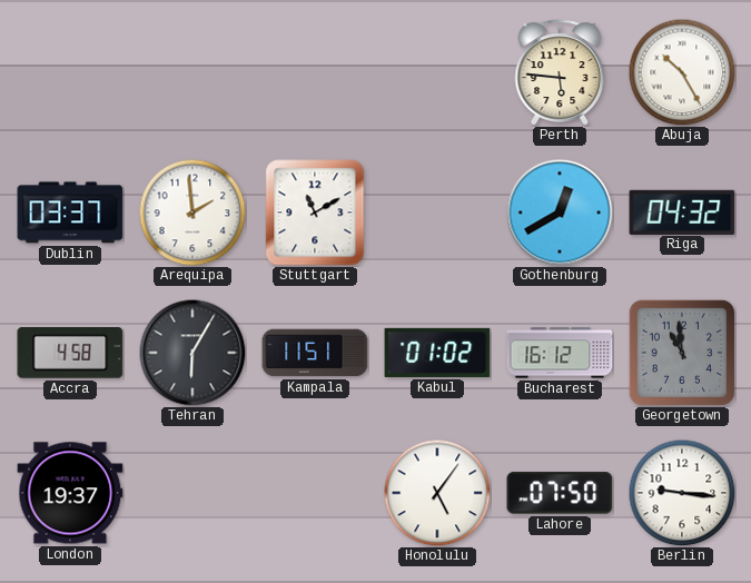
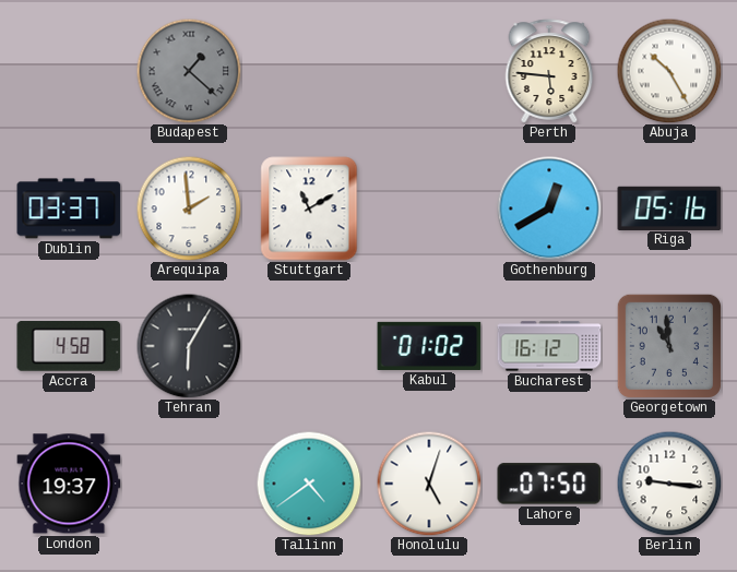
Budapest: none -> 1:22 (189, 71)
Riga: 04:32 -> 05:16 (669, 207)
Kampala: 11:51 -> none (315, 353)
Tallinn: none -> 4:39 (309, 484)
Honolulu: 5:06 -> 5:03 (429, 484)
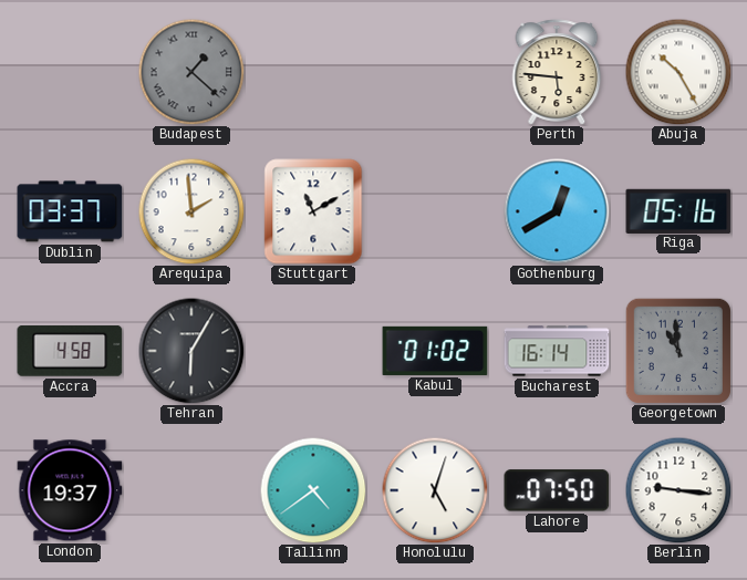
Bucharest: 16:12 -> 16:14 (557, 351)
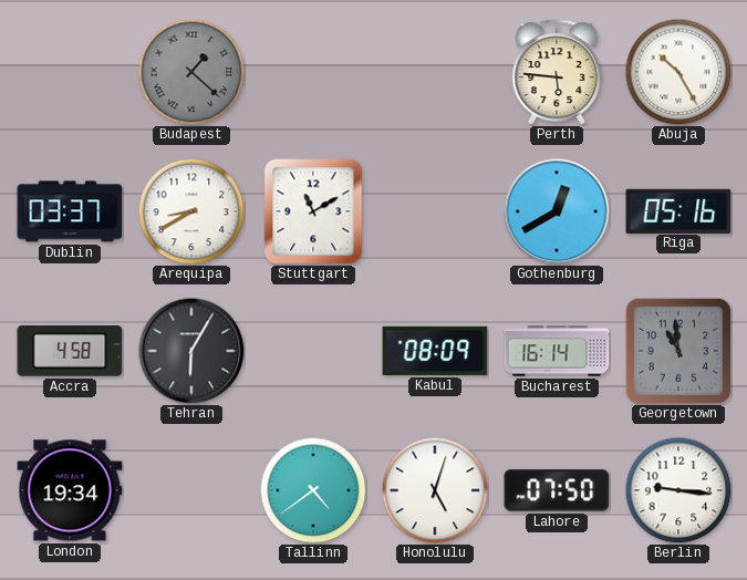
Arequipa: 1:59 -> 8:40 (191, 211)
Kabul: 01:02 -> 08:09 (435, 351)
London: 19:37 -> 19:34 (70, 490)
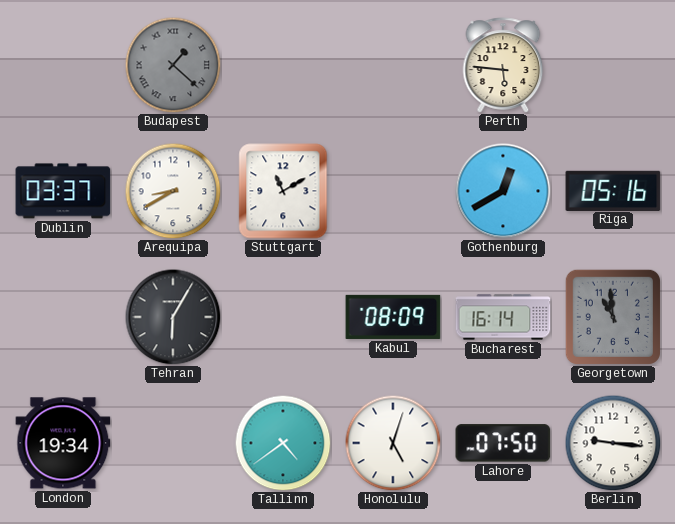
Abuja: 10:25 -> none (678, 72)
Accra: 4:58 -> none (70, 352)
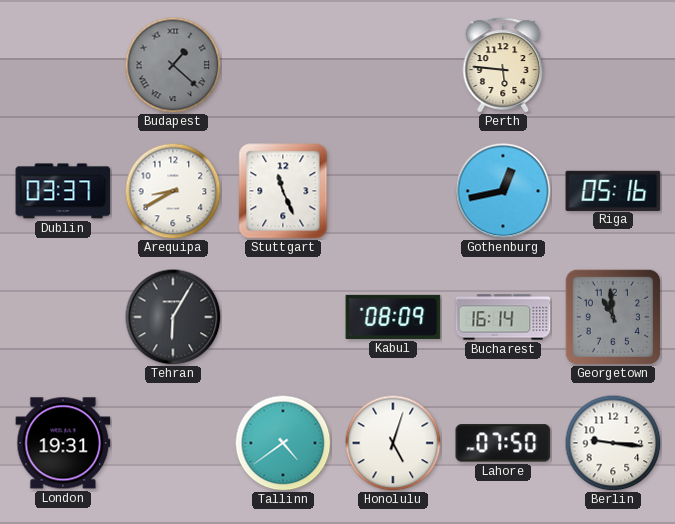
Stuttgart: 11:10 -> 11:26 (283, 191)
Gothenburg: 12:40 -> 12:43 (503, 191)
London: 19:34 -> 19:31 (63, 443)
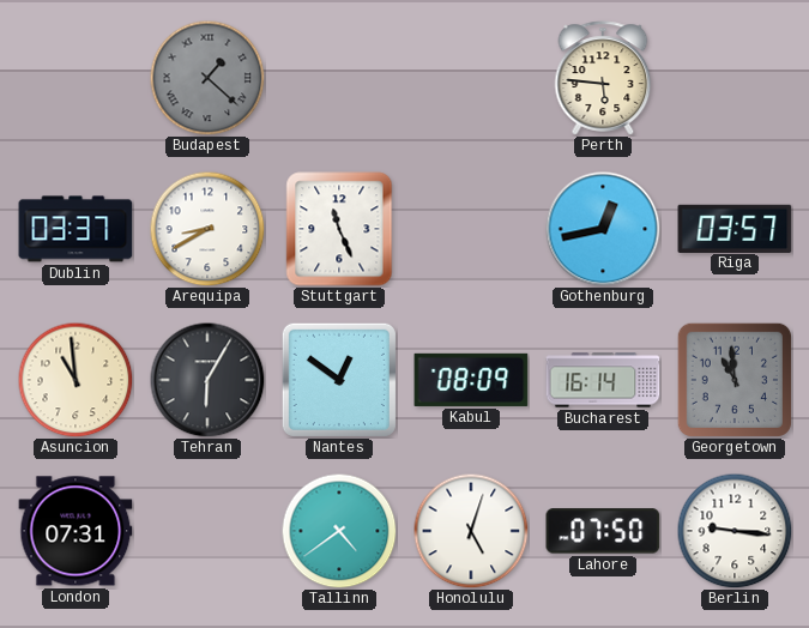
Riga: 05:16 -> 03:57 (735, 228)
Asuncion: none -> 10:59 (76, 380)
Nantes: none -> 12:51 (339, 380)
London: 19:31 -> 07:31 (76, 531)
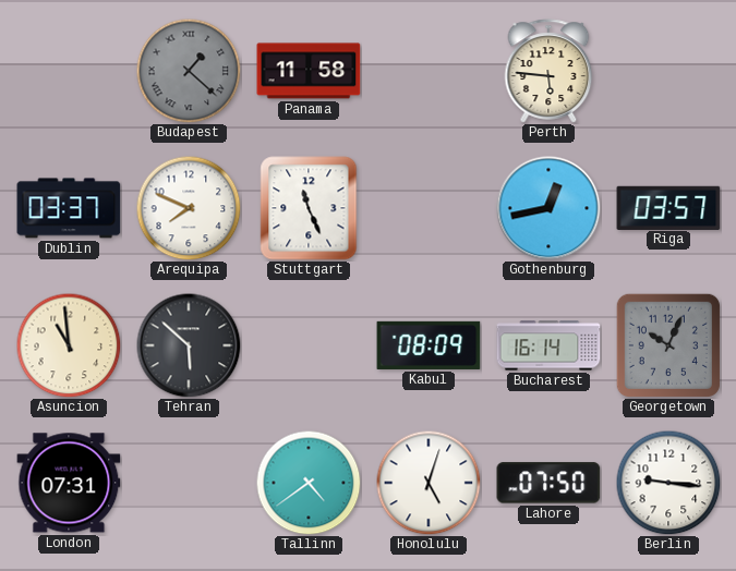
Panama: none -> 11:58 (309, 71)
Arequipa: 8:40 -> 7:49 (189, 208)
Tehran: 6:05 -> 5:52 (189, 345)
Nantes: 12:51 -> none (339, 380)
Georgetown: 10:59 -> 10:04 (668, 345)
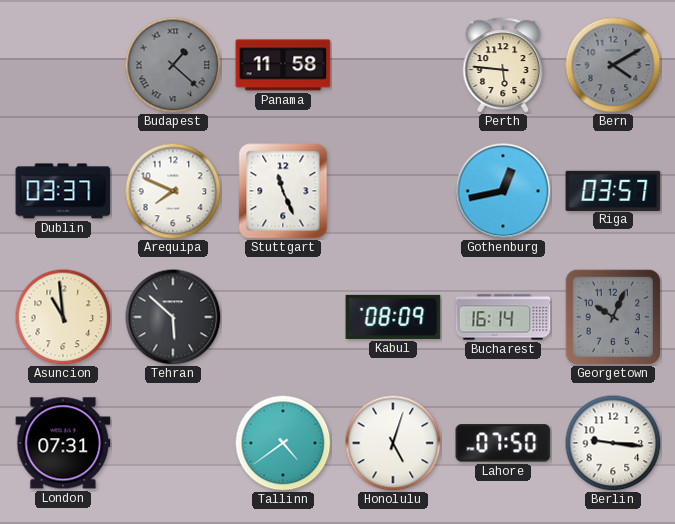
Bern: none -> 4:10 (613, 65)
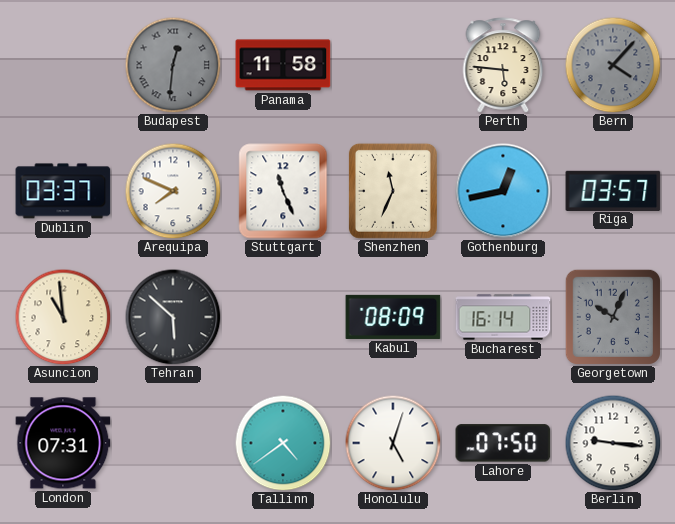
Budapest: 1:22 -> 12:31 (173, 65)
Bern: 4:10 -> 4:07 (613, 65)
Shenzhen: none -> 11:34 (393, 191)
